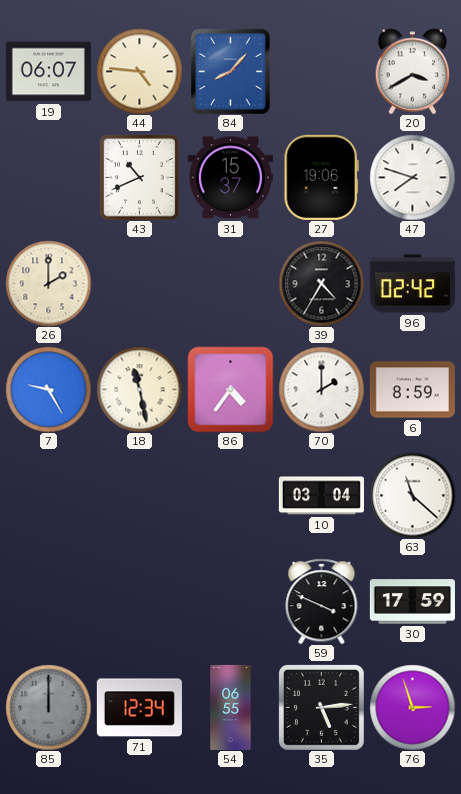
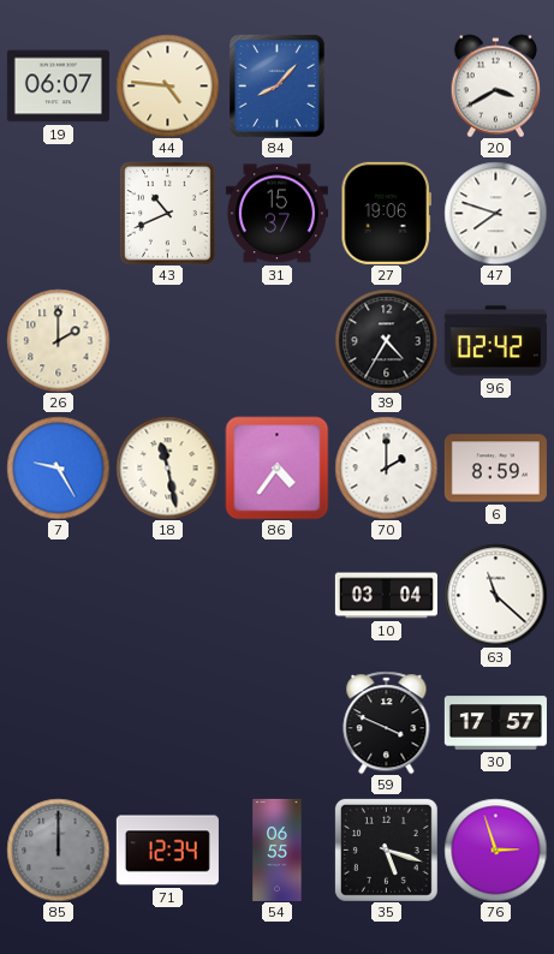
30: 17:59 -> 17:57 (495, 723)
35: 5:14 -> 5:18 (386, 849)
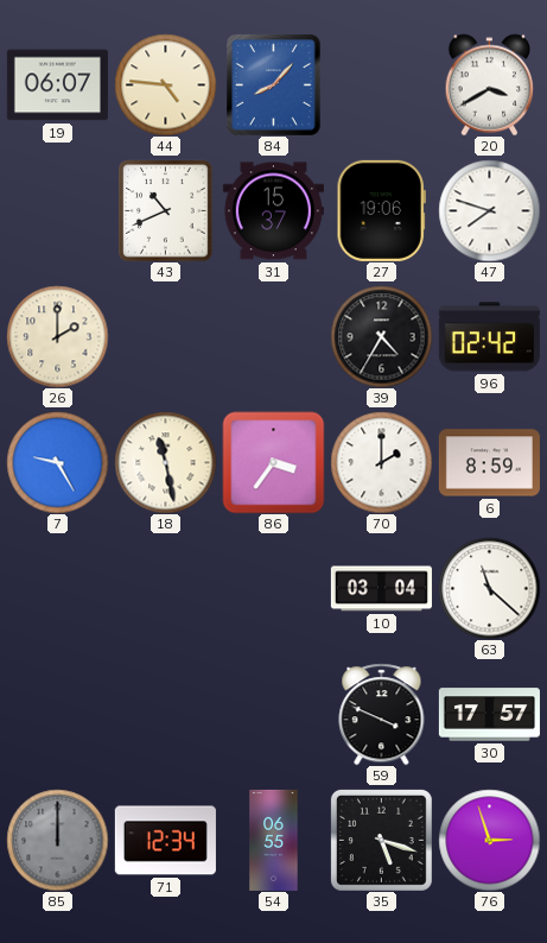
86: 4:36 -> 3:36 (273, 462)
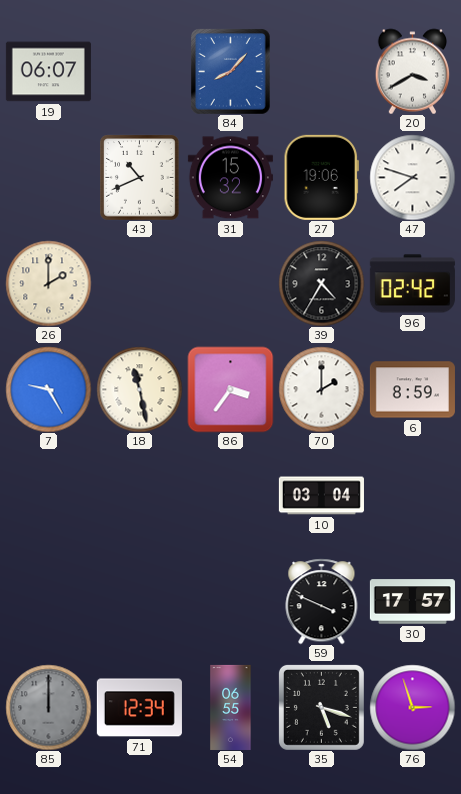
44: 4:46 -> none (165, 84)
31: 15:37 -> 15:32 (230, 178)
63: 11:22 -> none (489, 588)
